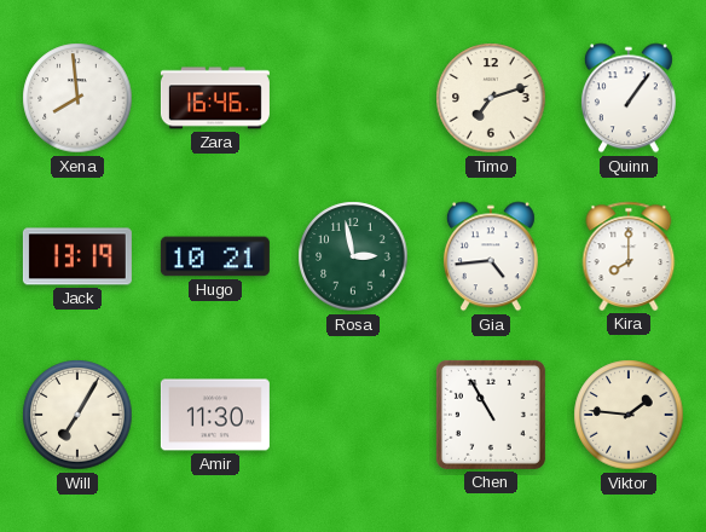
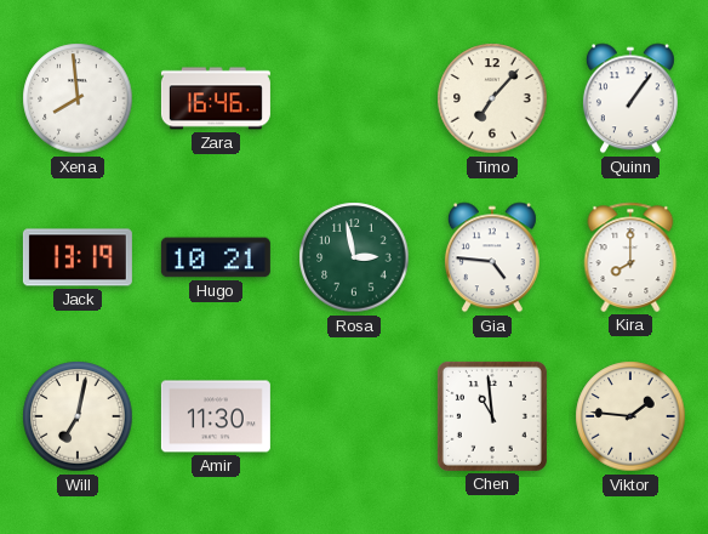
Timo: 7:12 -> 7:07 (492, 98)
Gia: 4:44 -> 4:46 (492, 257)
Will: 7:05 -> 7:02 (78, 416)
Chen: 10:55 -> 10:59 (492, 416)
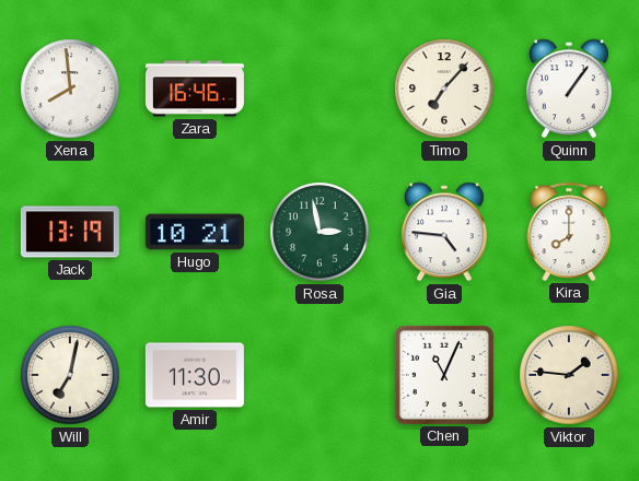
Chen: 10:59 -> 11:04 (444, 375)
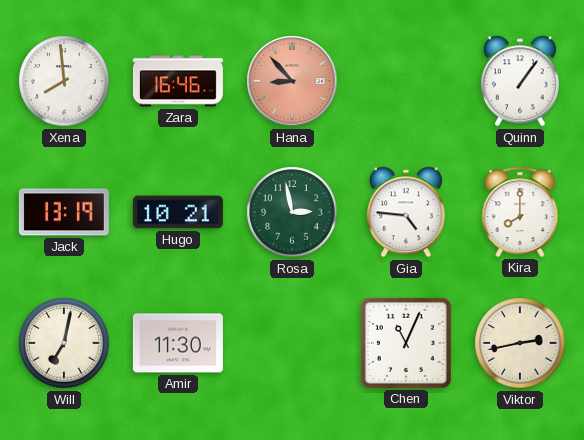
Hana: none -> 8:53 (292, 81)
Timo: 7:07 -> none (444, 89)
Viktor: 1:46 -> 2:43 (520, 343)
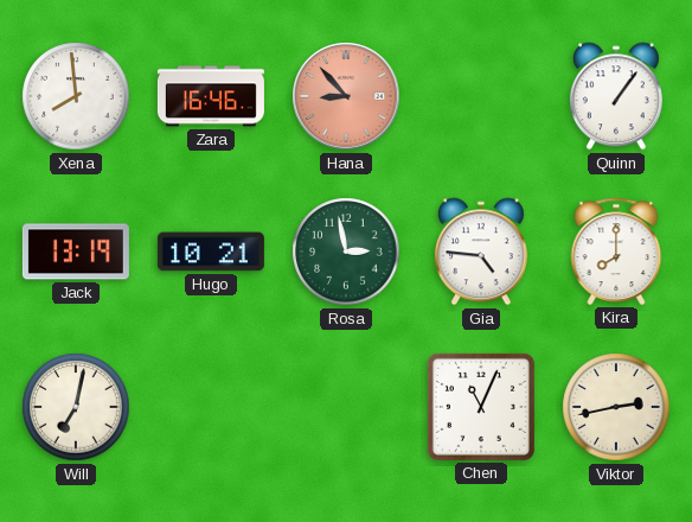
Amir: 11:30 -> none (178, 343)
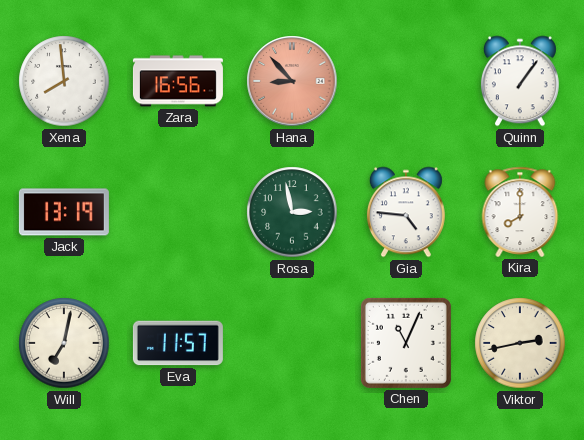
Zara: 16:46 -> 16:56 (178, 81)
Hugo: 10:21 -> none (211, 252)
Eva: none -> 11:57 (178, 343)
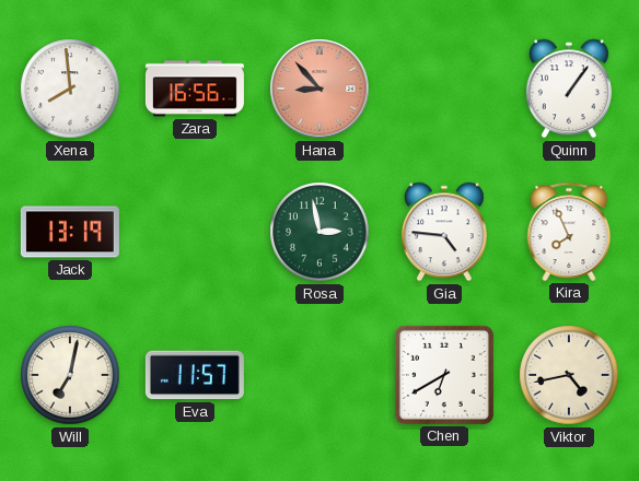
Kira: 8:00 -> 7:56 (569, 232)
Chen: 11:04 -> 6:40 (444, 375)
Viktor: 2:43 -> 4:43 (569, 375)
